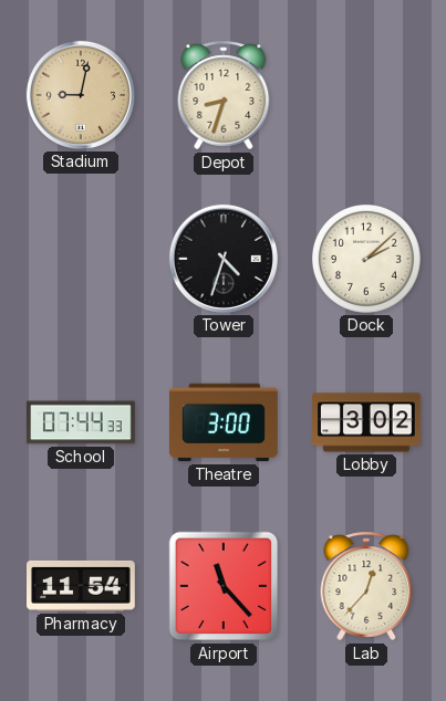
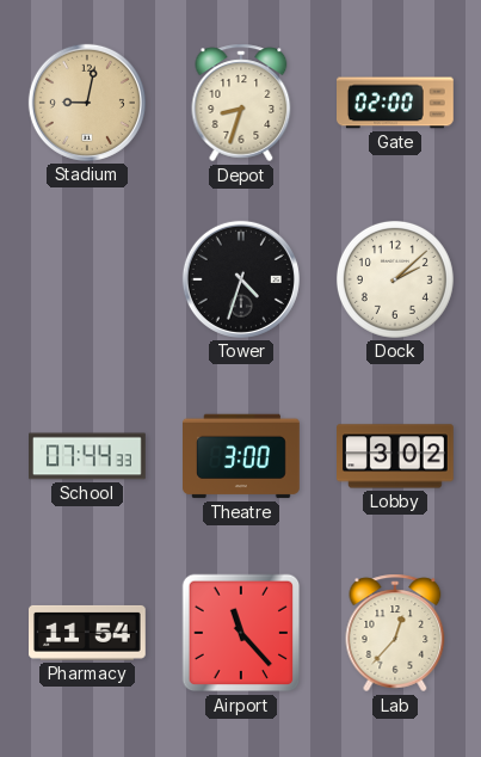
Gate: none -> 02:00 (396, 103)
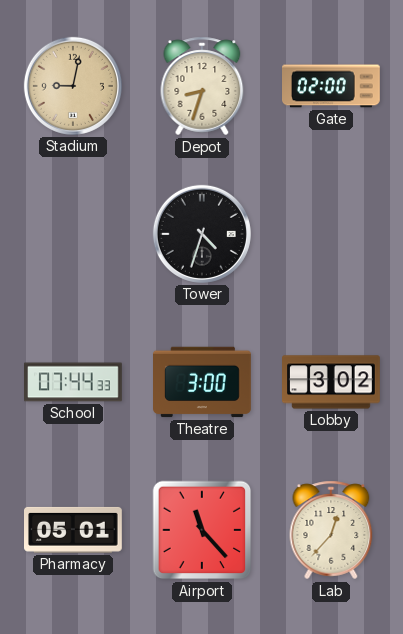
Dock: 2:08 -> none (395, 279)
Pharmacy: 11:54 -> 05:01 (74, 530)
